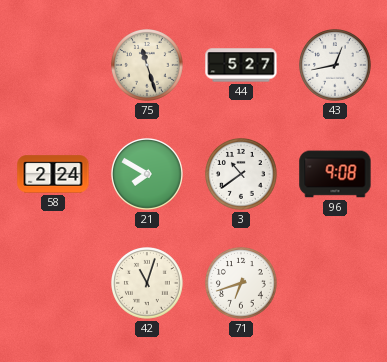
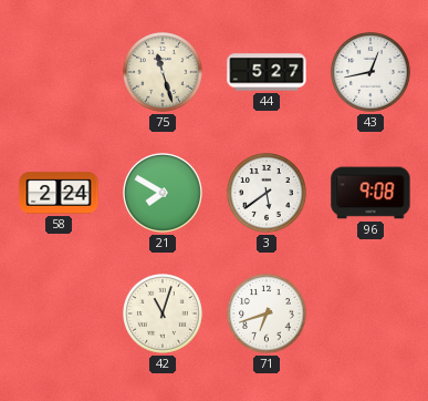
3: 10:39 -> 5:39 (268, 194)
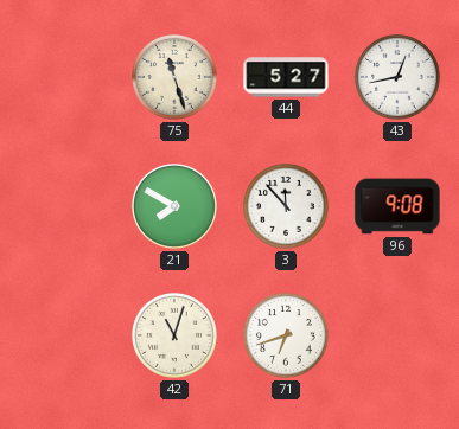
58: 2:24 -> none (59, 193)
3: 5:39 -> 11:53 (287, 207)
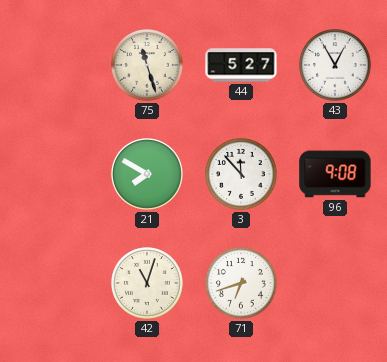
43: 12:43 -> 12:55 (336, 66)
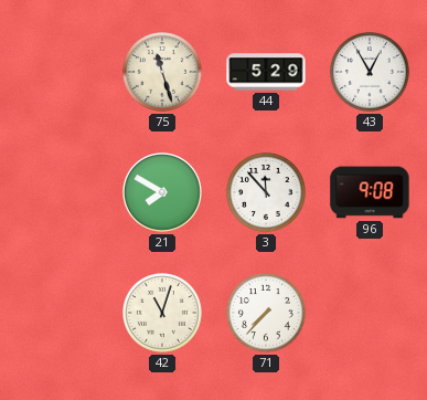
44: 5:27 -> 5:29 (266, 72)
71: 6:42 -> 7:37 (267, 314)
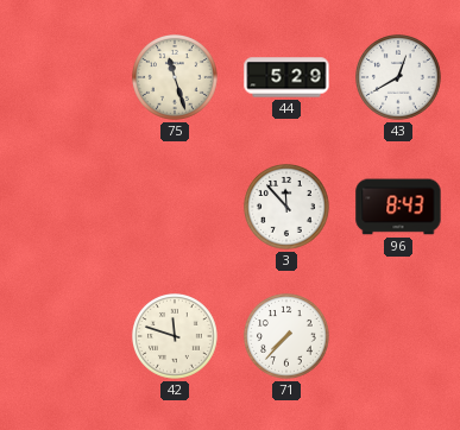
43: 12:55 -> 12:40 (399, 78)
21: 7:50 -> none (163, 193)
96: 9:08 -> 8:43 (398, 207)
42: 11:03 -> 11:48 (176, 337)
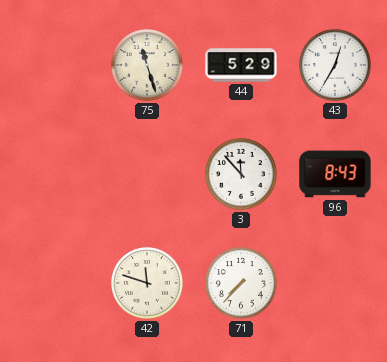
43: 12:40 -> 12:35 (336, 66)
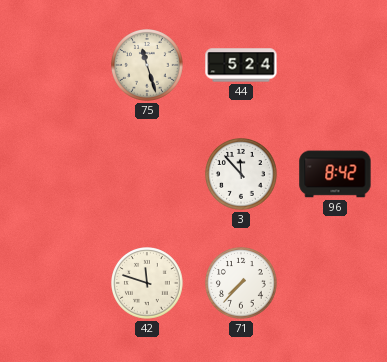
44: 5:29 -> 5:24 (241, 65)
43: 12:35 -> none (336, 66)
96: 8:43 -> 8:42 (335, 174)
